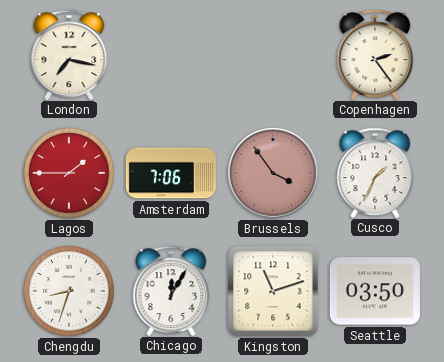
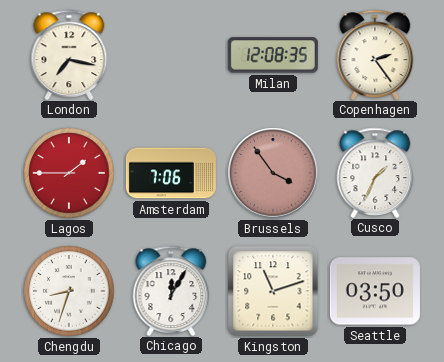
Milan: none -> 12:08 (273, 55)
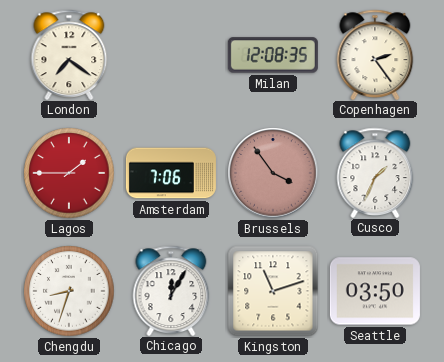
London: 7:17 -> 7:21 (69, 54)
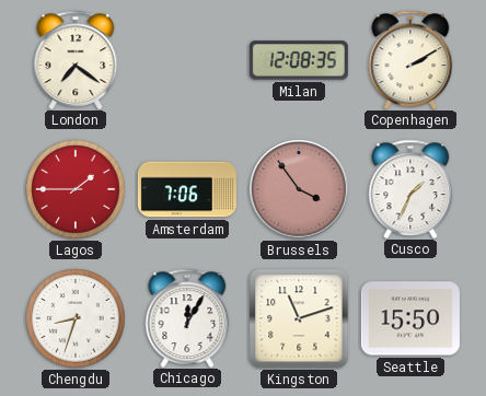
Copenhagen: 2:24 -> 2:10 (410, 59)
Seattle: 03:50 -> 15:50 (410, 318)
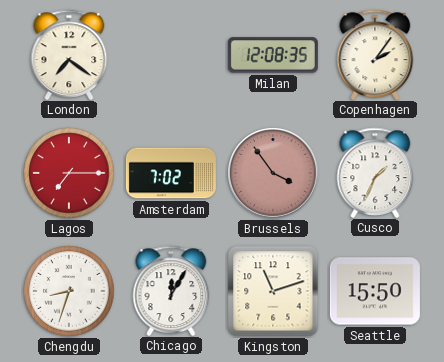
Copenhagen: 2:10 -> 2:06 (375, 54)
Lagos: 1:45 -> 7:15 (69, 173)
Amsterdam: 7:06 -> 7:02 (171, 173)
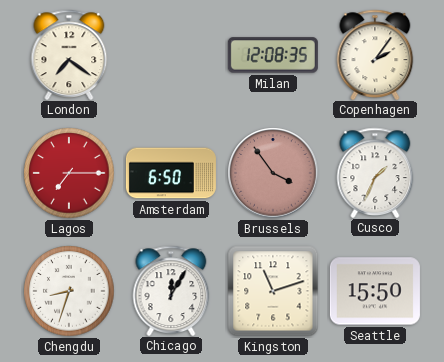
Amsterdam: 7:02 -> 6:50 (171, 173)
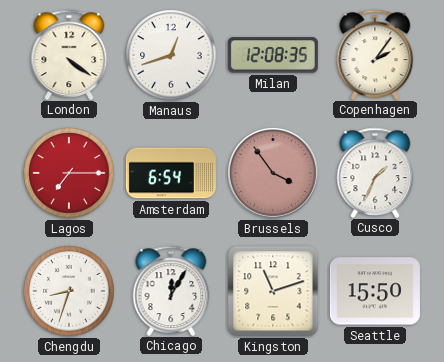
London: 7:21 -> 4:21 (69, 54)
Manaus: none -> 12:42 (171, 55)
Amsterdam: 6:50 -> 6:54 (171, 173)
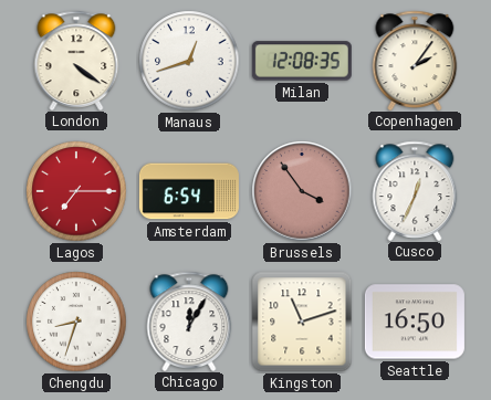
Cusco: 1:34 -> 12:34 (415, 190)
Seattle: 15:50 -> 16:50 (415, 322)
